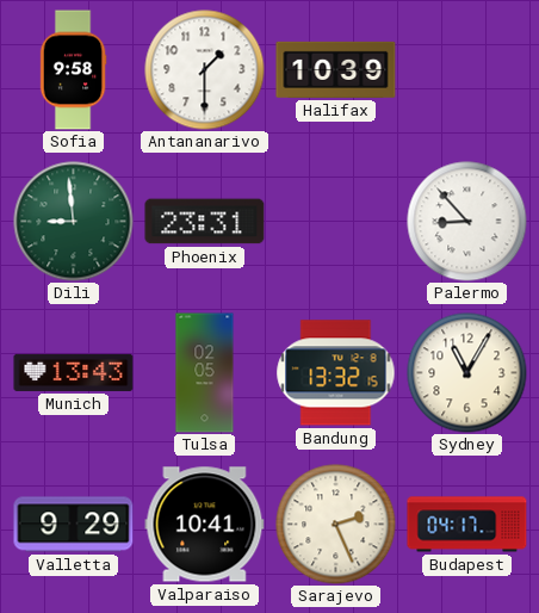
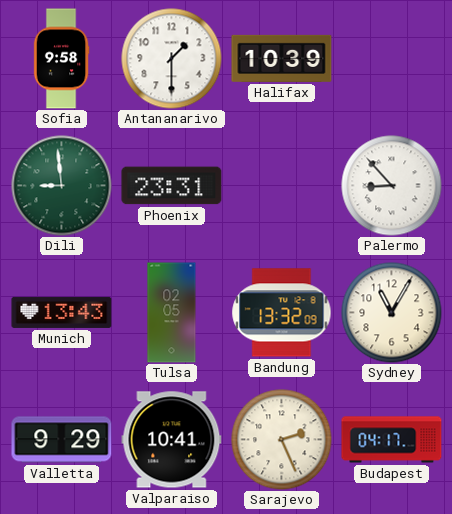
Bandung: 13:32:15 -> 13:32:09 (282, 313)
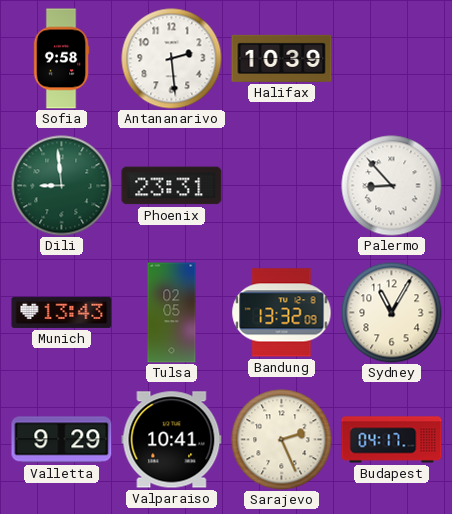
Antananarivo: 1:30 -> 2:29 (172, 59)
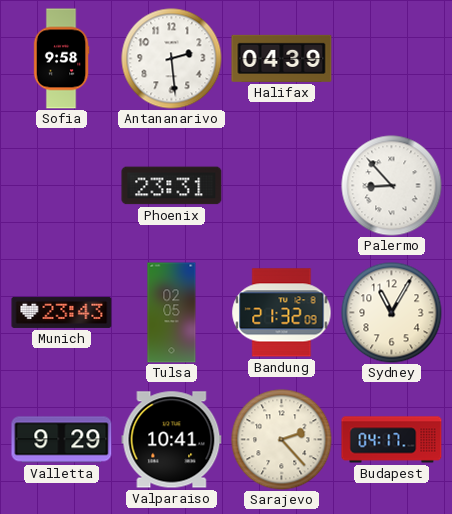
Halifax: 10:39 -> 04:39 (282, 58)
Dili: 8:59 -> none (62, 186)
Munich: 13:43 -> 23:43 (62, 312)
Bandung: 13:32 -> 21:32 (282, 313)
Sarajevo: 2:26 -> 2:23 (282, 440)
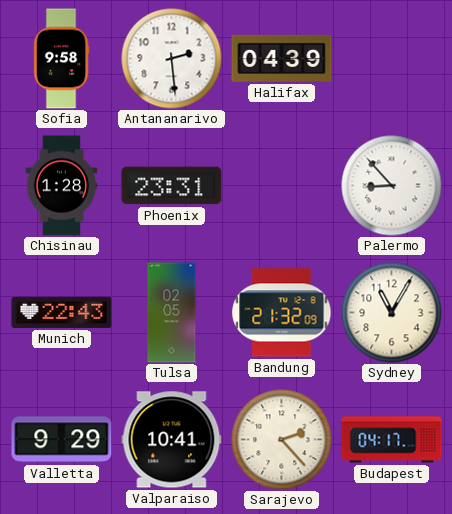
Chisinau: none -> 1:28 (62, 186)
Munich: 23:43 -> 22:43 (62, 312)
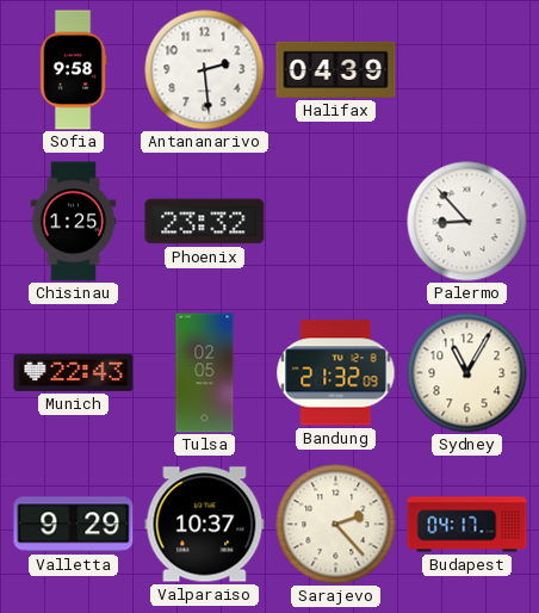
Chisinau: 1:28 -> 1:25 (74, 222)
Phoenix: 23:31 -> 23:32 (205, 222)
Valparaiso: 10:41 -> 10:37 (205, 525)
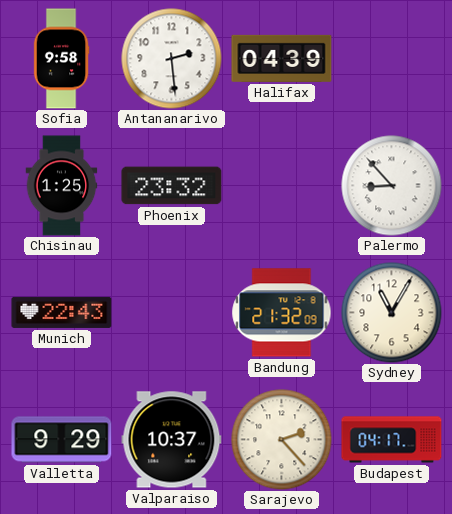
Tulsa: 02:05 -> none (205, 373)
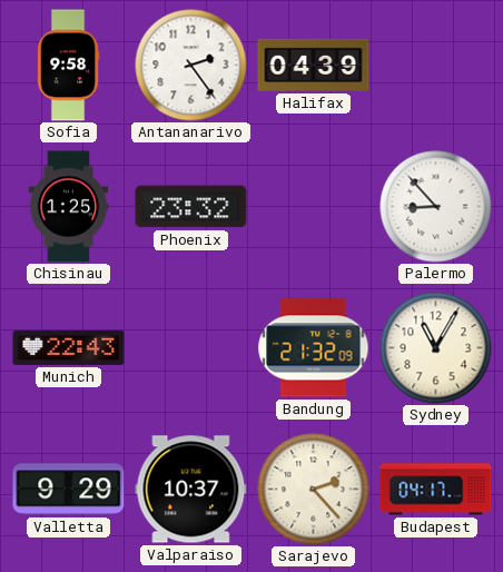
Antananarivo: 2:29 -> 2:24 (191, 66)
